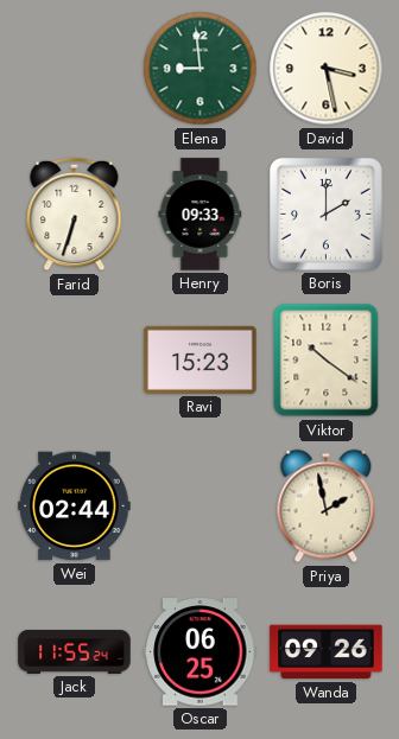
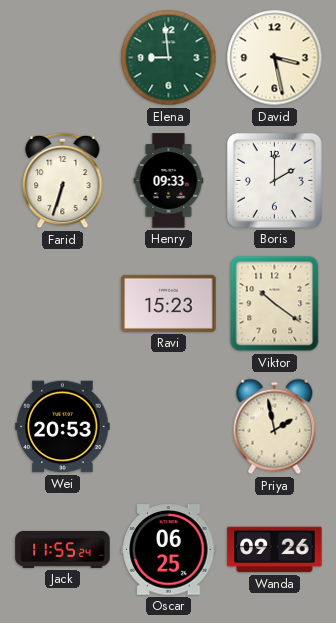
Wei: 02:44 -> 20:53 (63, 427)
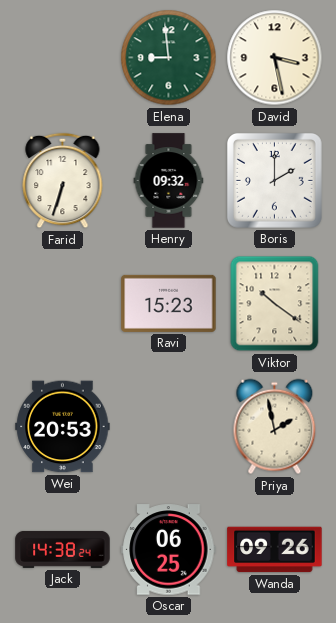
Henry: 09:33 -> 09:32 (169, 181)
Jack: 11:55 -> 14:38 (63, 549)
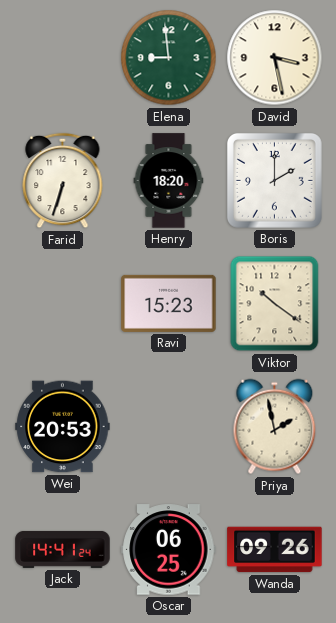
Henry: 09:32 -> 18:20 (169, 181)
Jack: 14:38 -> 14:41 (63, 549)
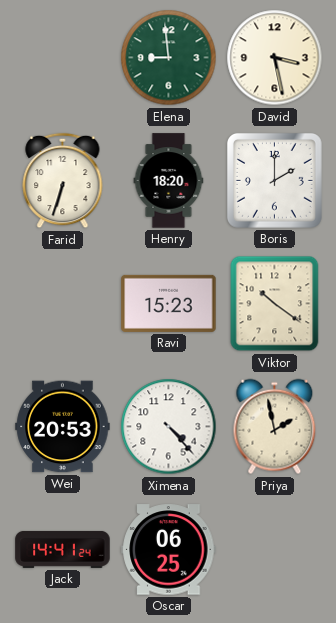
Ximena: none -> 4:23 (169, 427)
Wanda: 09:26 -> none (275, 550)
